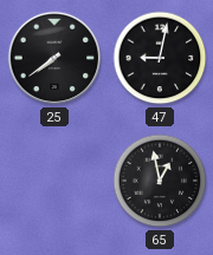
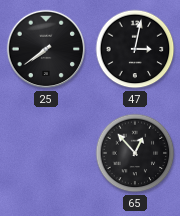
47: 9:02 -> 3:02 (135, 49)
65: 12:58 -> 12:53 (135, 153)
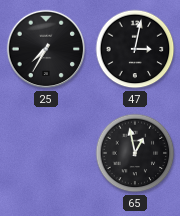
25: 7:39 -> 7:35 (46, 49)
65: 12:53 -> 12:58 (135, 153)
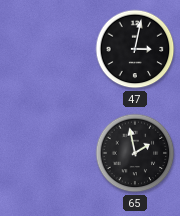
25: 7:35 -> none (46, 49)
65: 12:58 -> 1:58 (135, 153)
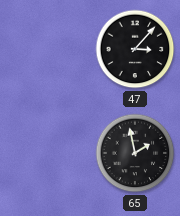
47: 3:02 -> 3:07 (135, 49)
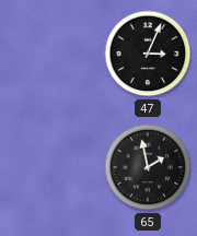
47: 3:07 -> 3:04 (148, 54)
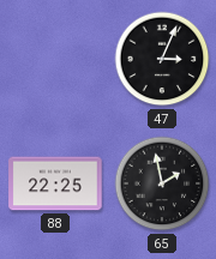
88: none -> 22:25 (55, 183)
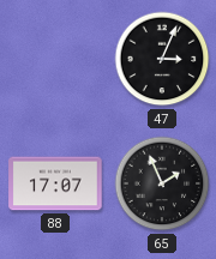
88: 22:25 -> 17:07 (55, 183)
65: 1:58 -> 1:56 (162, 183)
